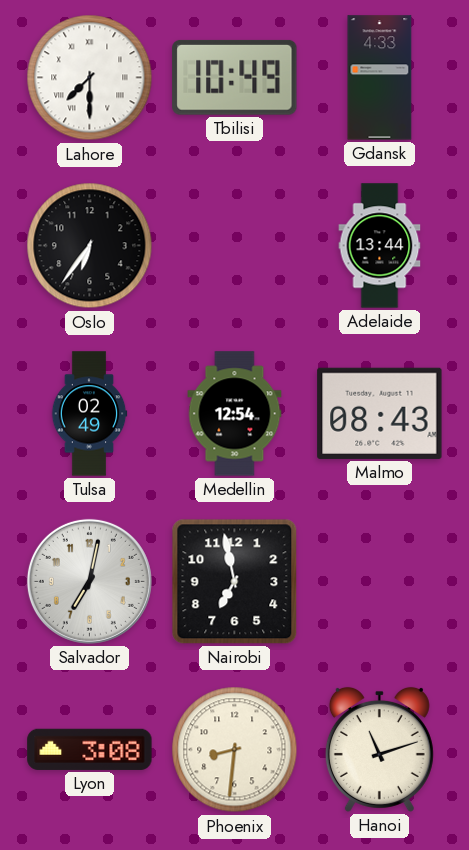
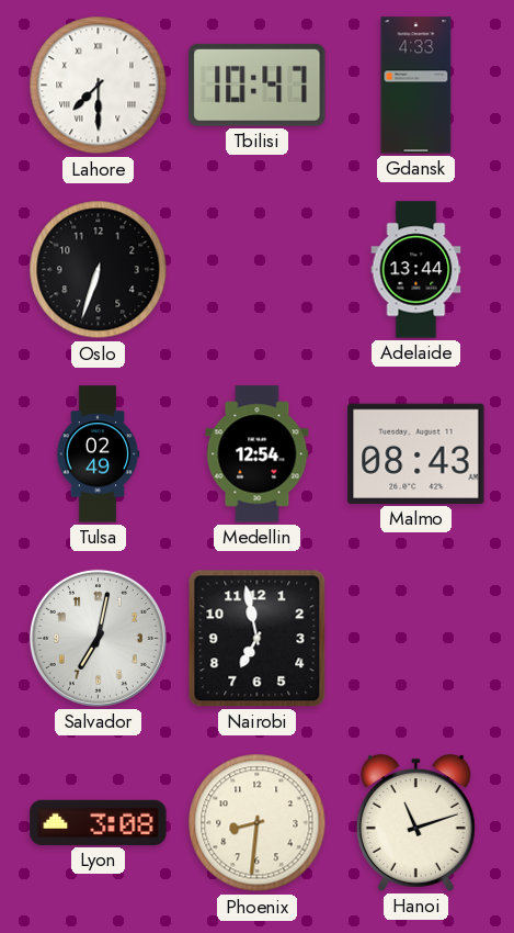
Tbilisi: 10:49 -> 10:47 (258, 85)
Oslo: 6:36 -> 6:33 (99, 270)
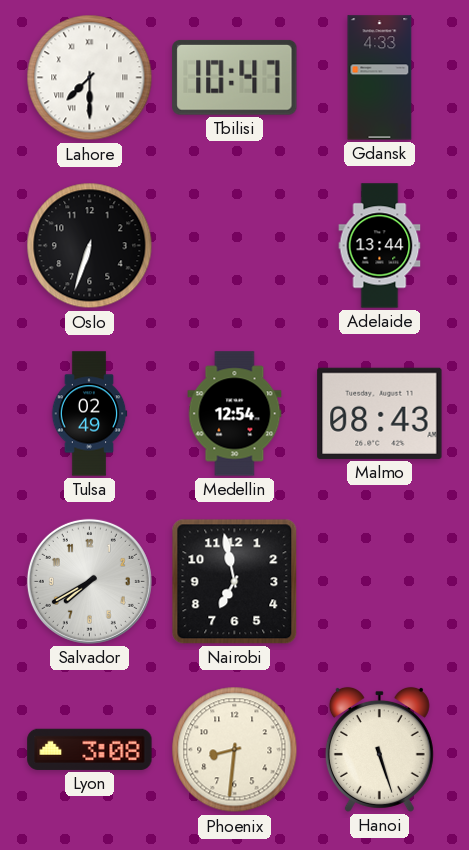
Salvador: 7:02 -> 7:40 (89, 581)
Hanoi: 11:12 -> 5:27 (379, 749)
